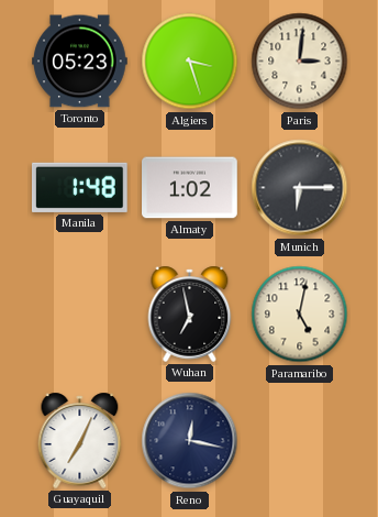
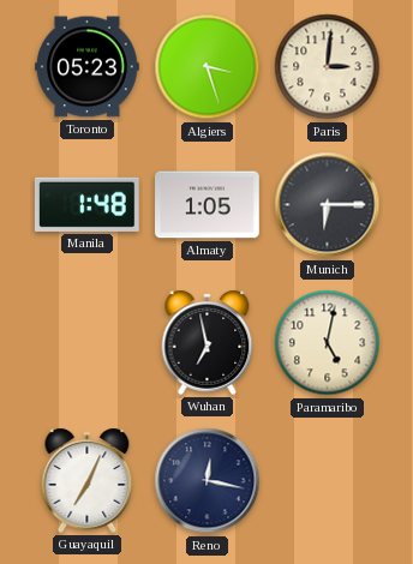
Almaty: 1:02 -> 1:05 (208, 205)
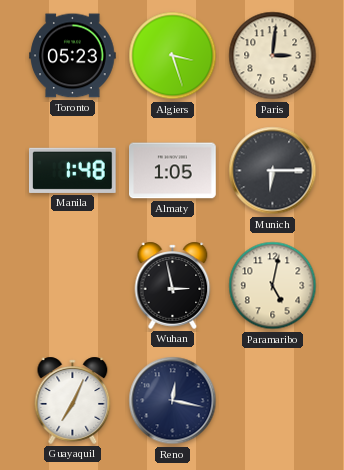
Wuhan: 6:58 -> 2:58 (173, 285)
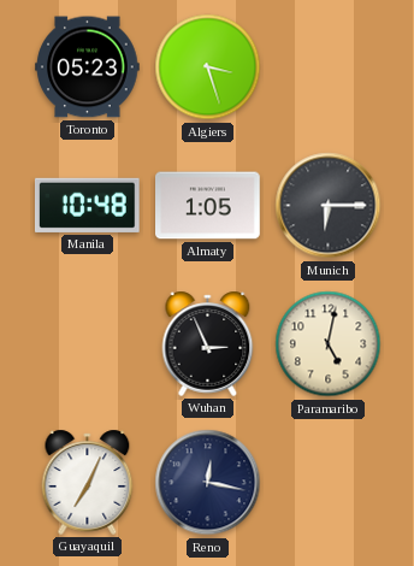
Paris: 3:01 -> none (273, 56)
Manila: 1:48 -> 10:48 (87, 205)
Wuhan: 2:58 -> 2:56 (208, 343)
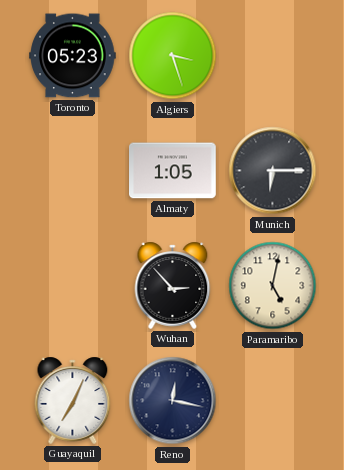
Manila: 10:48 -> none (87, 205)
Wuhan: 2:56 -> 2:53 (173, 285)
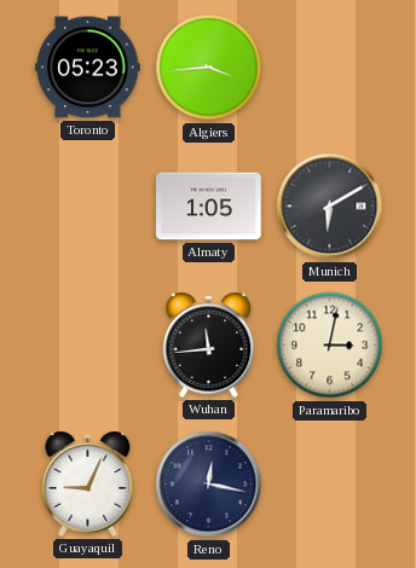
Algiers: 3:27 -> 3:44 (209, 68)
Munich: 6:15 -> 6:10 (330, 207)
Wuhan: 2:53 -> 11:44 (209, 344)
Paramaribo: 5:02 -> 3:02 (330, 346)
Guayaquil: 7:04 -> 9:04 (88, 483)
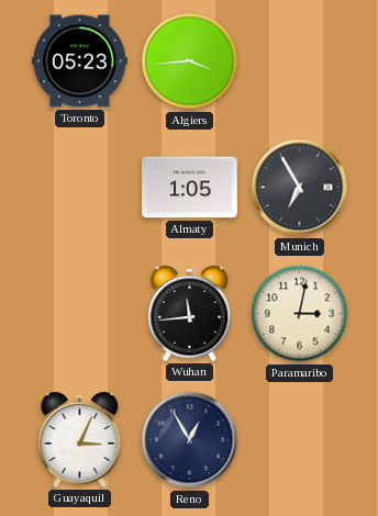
Munich: 6:10 -> 6:55 (300, 188)
Guayaquil: 9:04 -> 3:04 (80, 439)
Reno: 12:17 -> 12:55 (190, 440)
